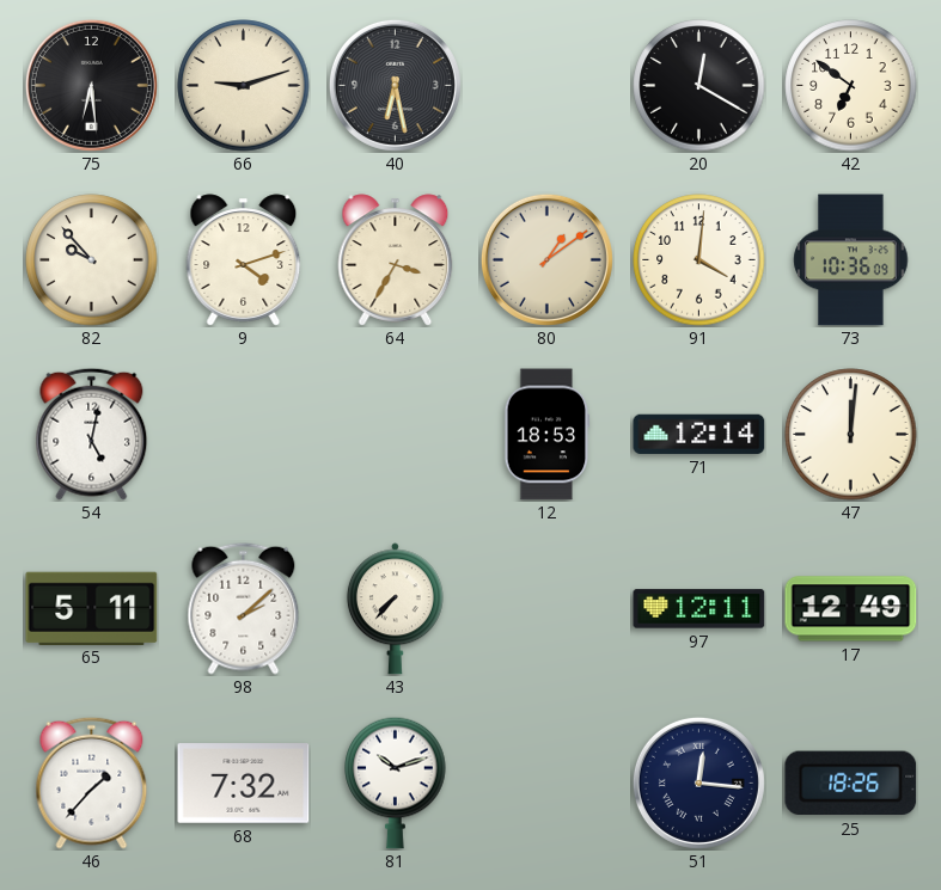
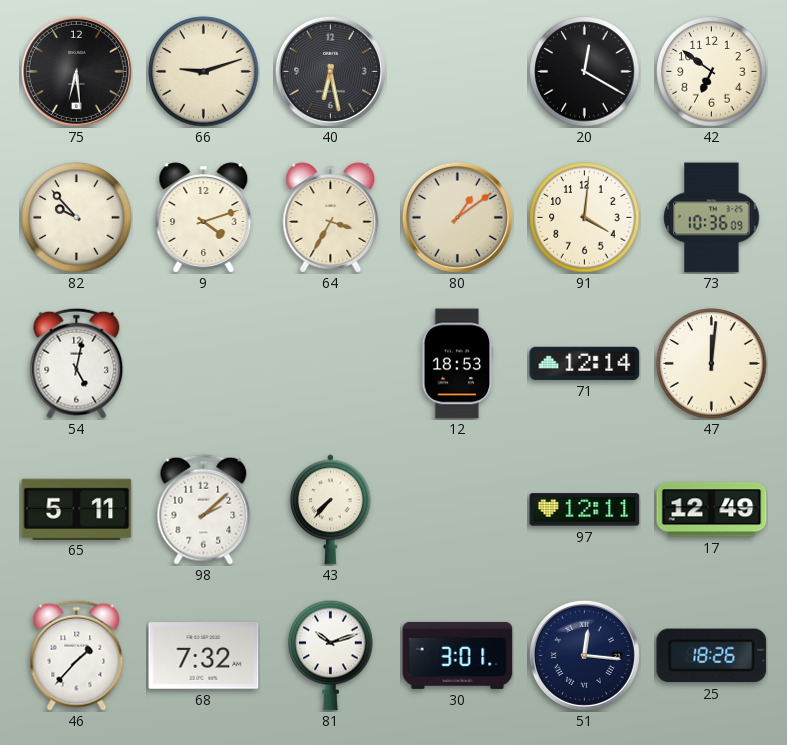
30: none -> 3:01 (458, 655)
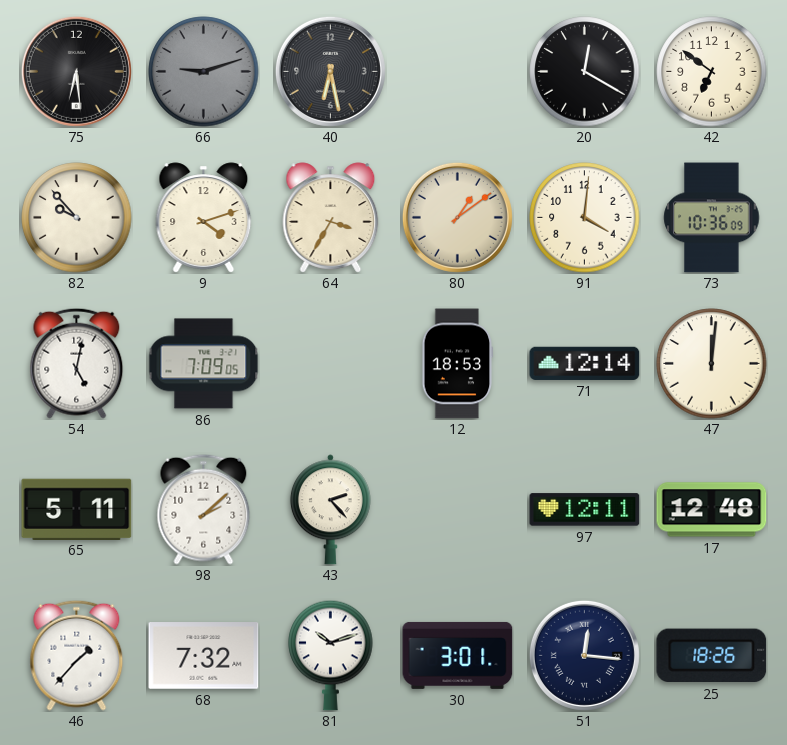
66 dial: cream -> grey (204, 72)
86: none -> 7:09 (204, 364)
43: 7:37 -> 2:23 (330, 510)
17: 12:49 -> 12:48 (712, 510)
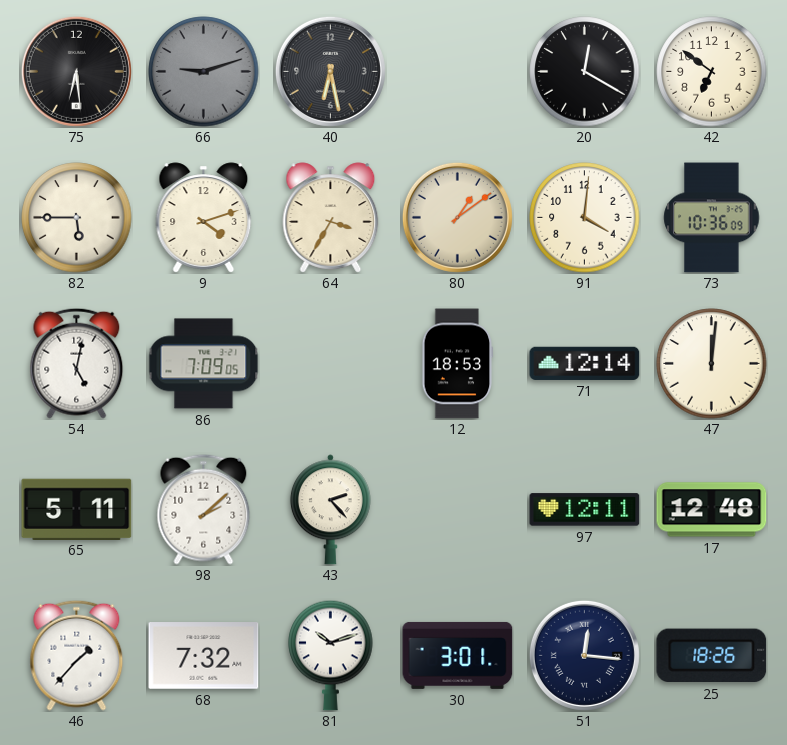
82: 9:53 -> 5:45 (77, 218)
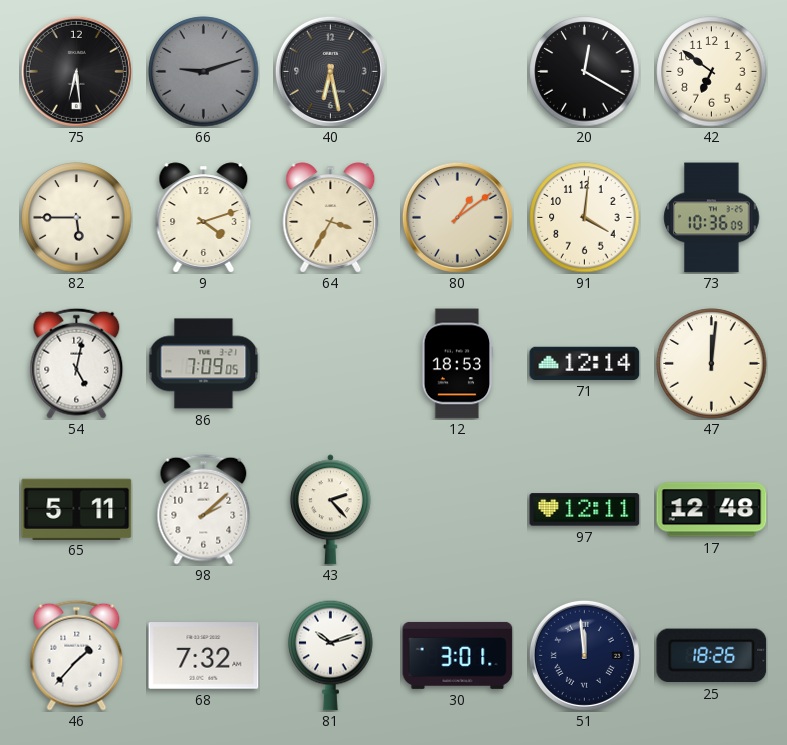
51: 12:16 -> 11:59 (584, 655)
